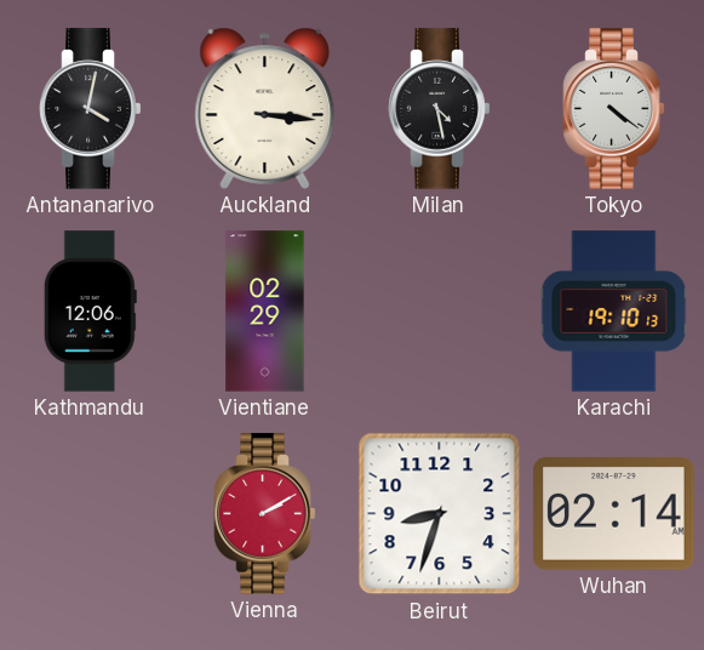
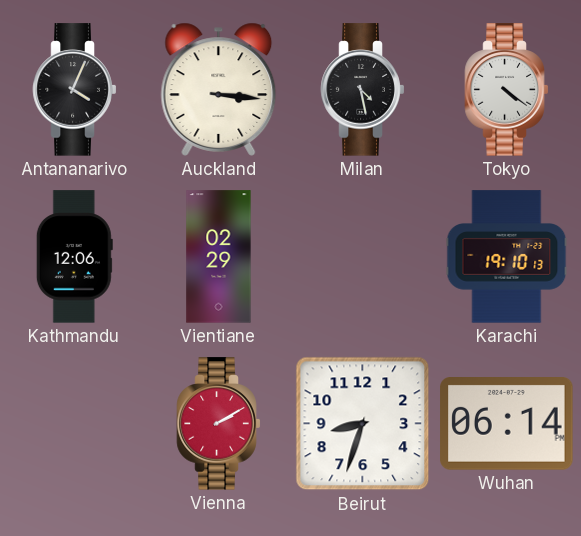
Antananarivo: 4:02 -> 4:04 (75, 90)
Wuhan: 02:14 -> 06:14 (507, 424)
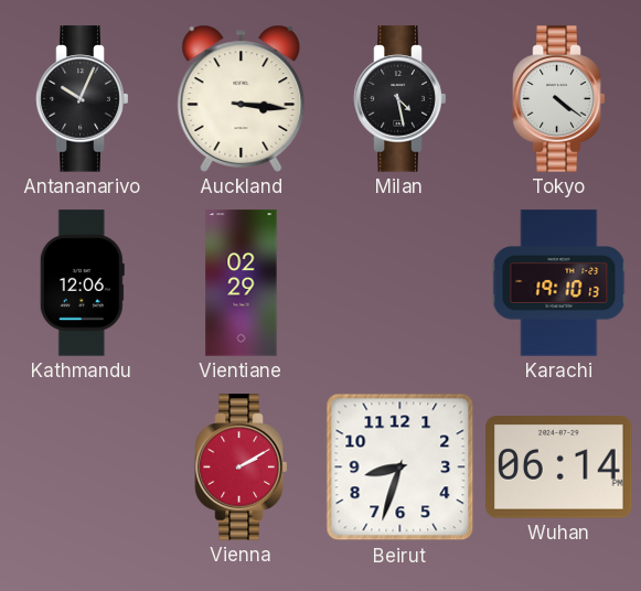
Antananarivo: 4:04 -> 10:04 (83, 99)
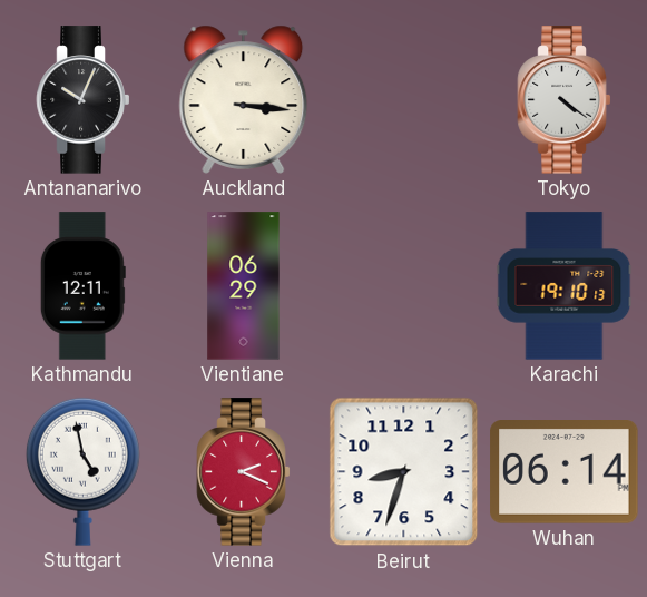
Milan: 4:28 -> none (400, 99)
Kathmandu: 12:06 -> 12:11 (82, 286)
Vientiane: 02:29 -> 06:29 (244, 286)
Stuttgart: none -> 4:58 (82, 471)
Vienna: 2:10 -> 2:19 (244, 472)
